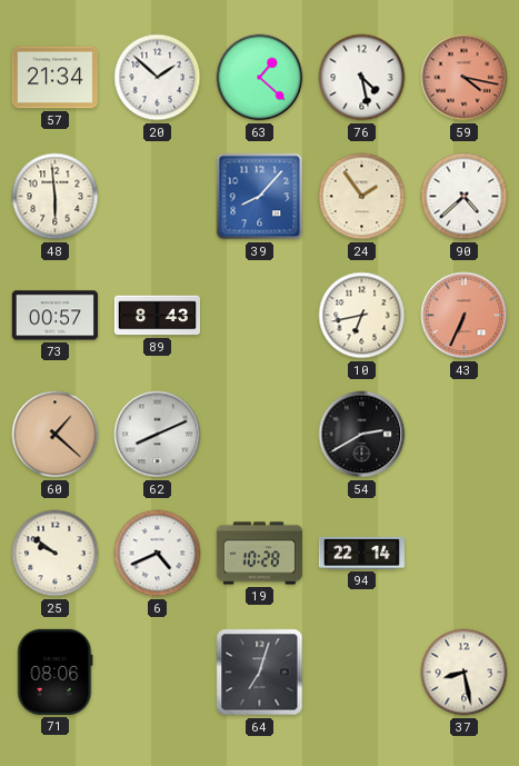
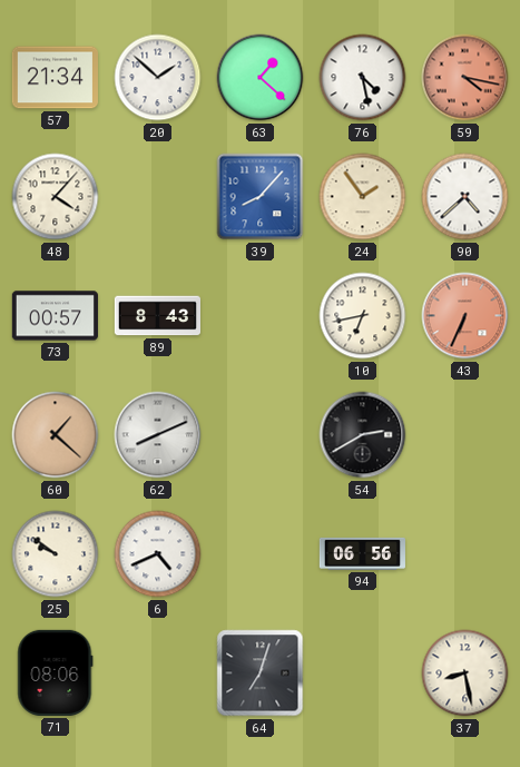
48: 5:59 -> 4:07 (56, 197)
19: 10:28 -> none (259, 554)
94: 22:14 -> 06:56 (362, 553)
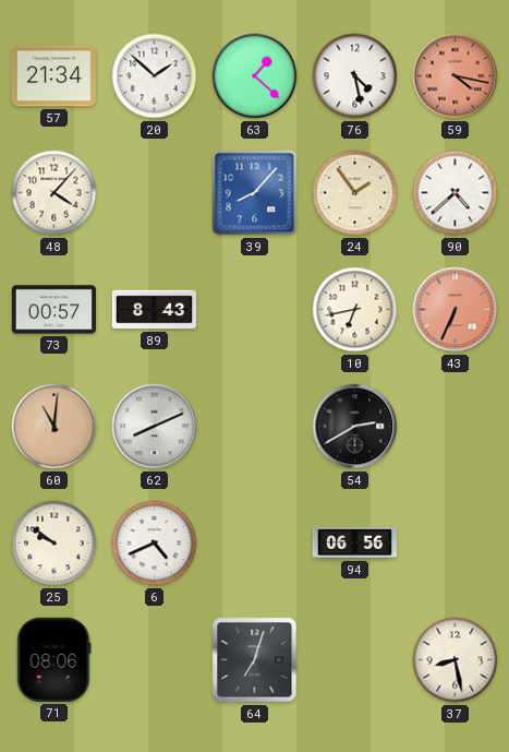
60: 1:22 -> 11:01 (54, 427)
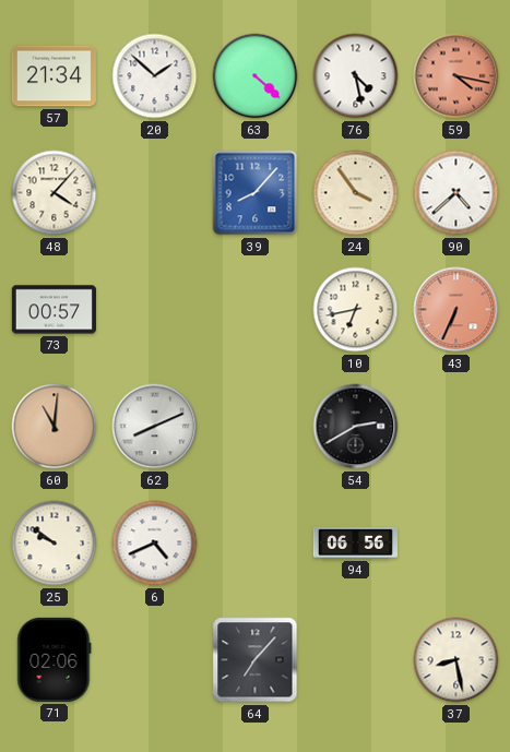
63: 1:22 -> 4:22 (256, 76)
24: 1:54 -> 3:54 (356, 193)
89: 8:43 -> none (154, 310)
71: 08:06 -> 02:06 (55, 659)
64: 7:03 -> 7:07 (256, 660)
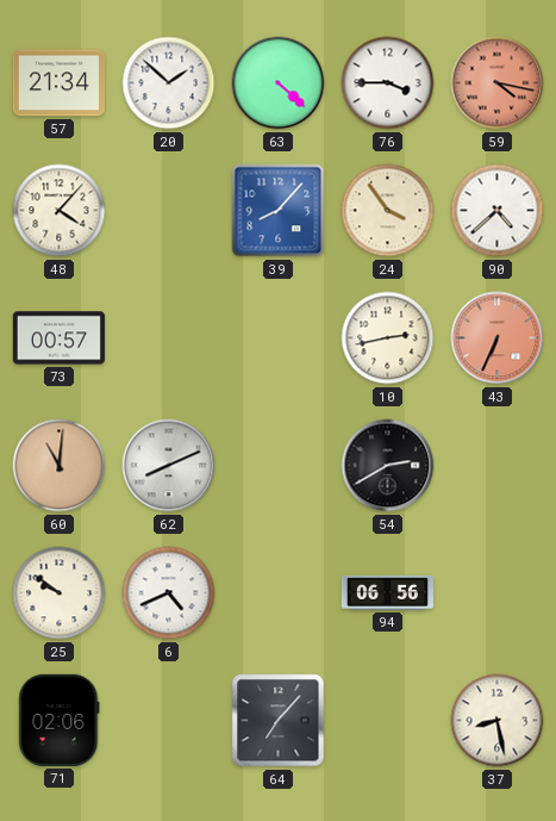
76: 4:28 -> 3:45 (388, 83)
10: 6:43 -> 2:43 (388, 338)
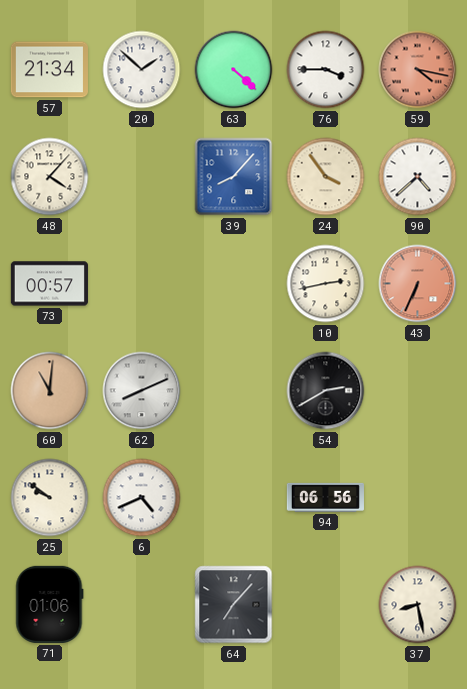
71: 02:06 -> 01:06 (50, 604)
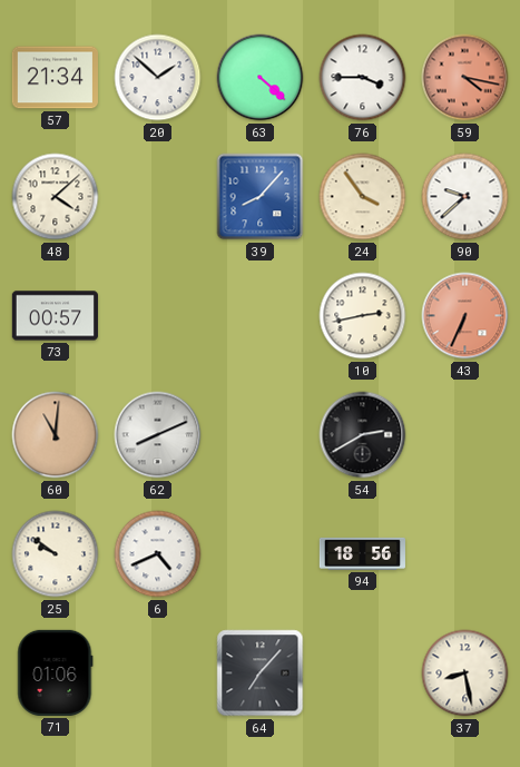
48: 4:07 -> 4:08 (56, 197)
90: 4:38 -> 9:38 (465, 197)
94: 06:56 -> 18:56 (362, 553)
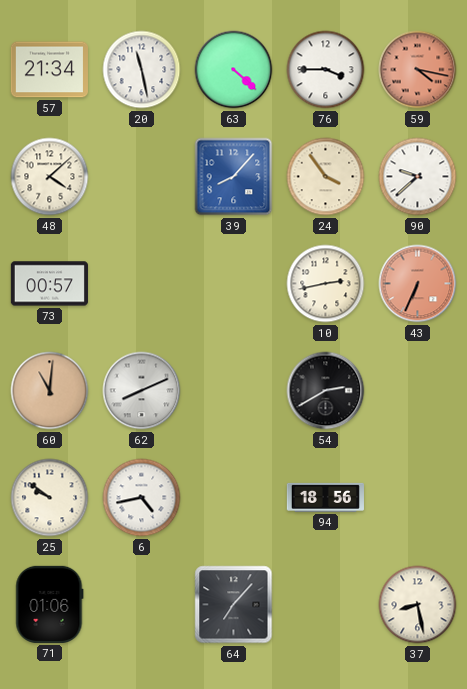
20: 1:52 -> 11:28 (142, 70)
6: 4:41 -> 4:43 (142, 498)
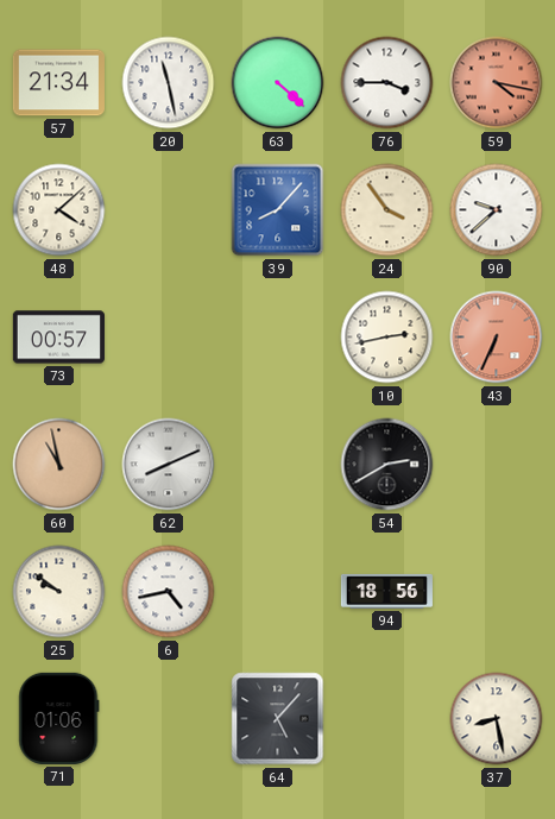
60: 11:01 -> 10:58 (59, 465)
64: 7:07 -> 5:07 (278, 719)
